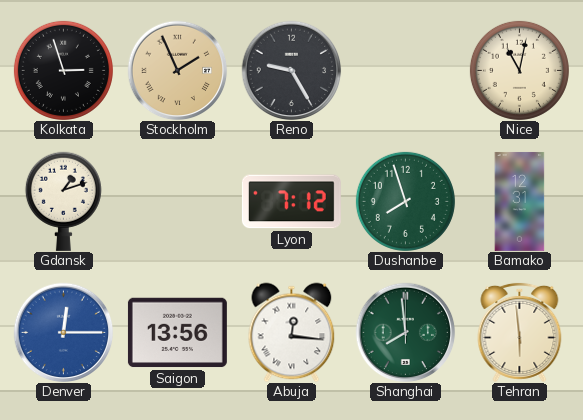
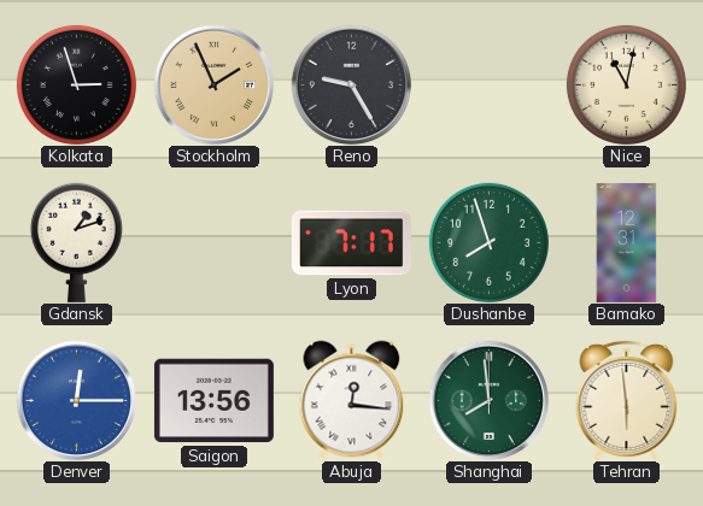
Lyon: 7:12 -> 7:17 (351, 243)
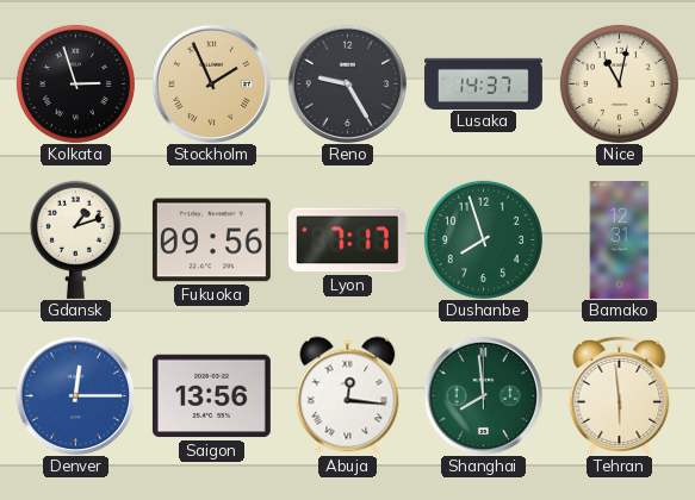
Lusaka: none -> 14:37 (483, 83)
Fukuoka: none -> 09:56 (211, 240)
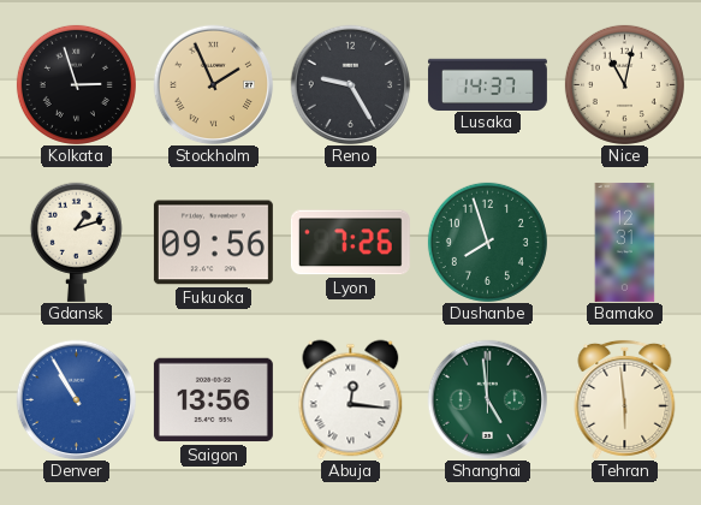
Lyon: 7:17 -> 7:26 (350, 243)
Denver: 12:15 -> 10:55 (76, 399)
Shanghai: 7:59 -> 4:59 (487, 399)
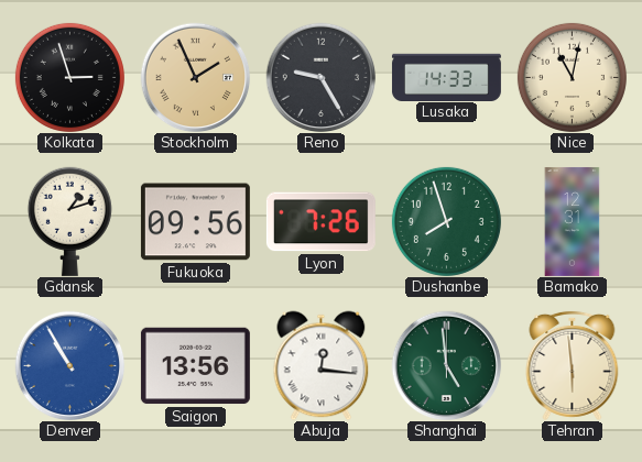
Lusaka: 14:37 -> 14:33 (446, 77)
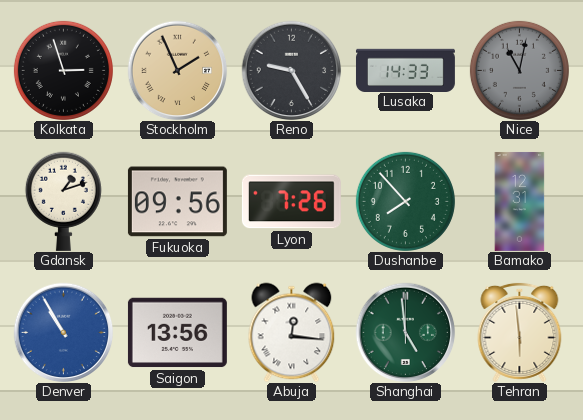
Nice dial: cream -> grey (519, 70)
Dushanbe: 7:57 -> 7:53 (405, 201)
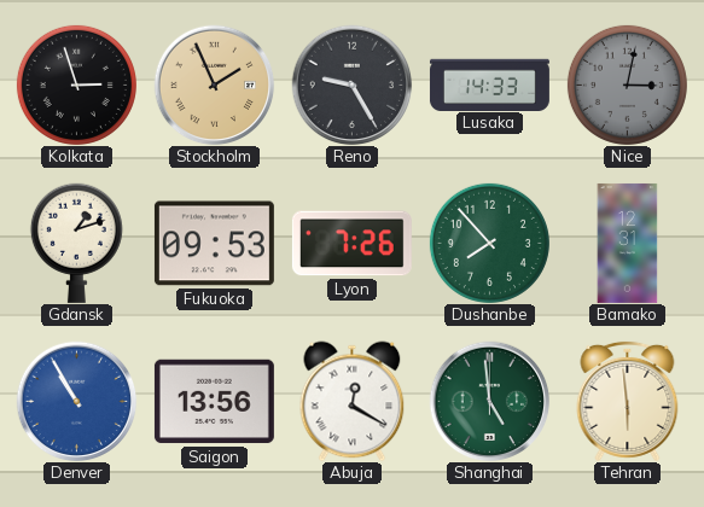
Nice: 11:02 -> 3:02 (627, 84)
Fukuoka: 09:56 -> 09:53 (214, 244)
Abuja: 12:16 -> 12:20 (353, 401)
